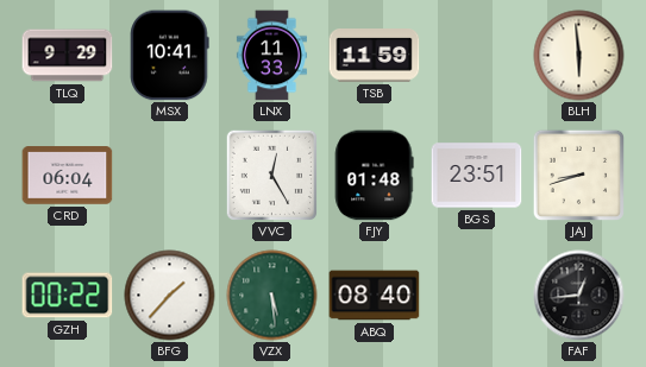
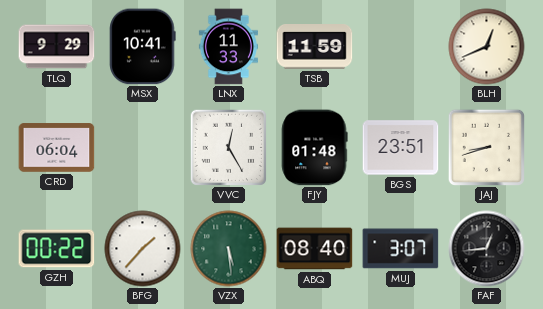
BLH: 5:59 -> 12:41 (487, 47)
MUJ: none -> 3:07 (401, 249)
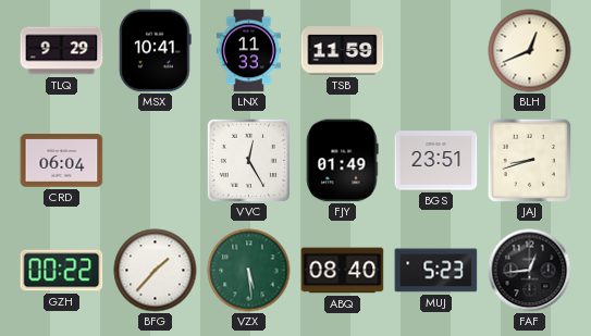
FJY: 01:48 -> 01:49 (343, 161)
MUJ: 3:07 -> 5:23 (436, 271)
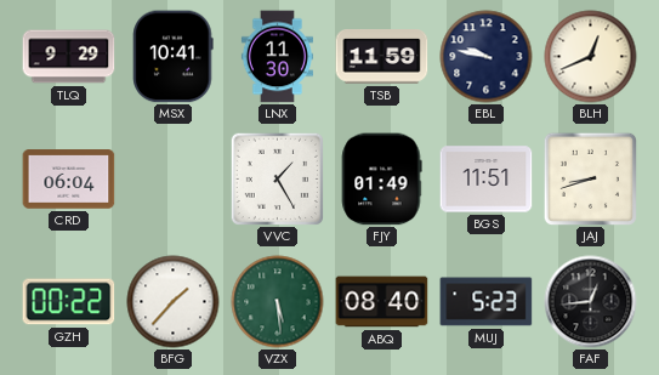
LNX: 11:33 -> 11:30 (277, 57)
EBL: none -> 9:47 (487, 57)
VVC: 12:25 -> 1:25 (277, 178)
BGS: 23:51 -> 11:51 (487, 180)
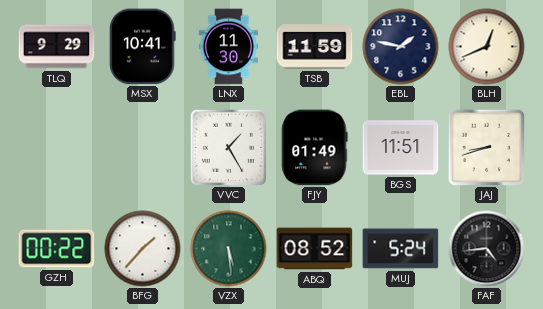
EBL: 9:47 -> 1:47 (401, 47)
CRD: 06:04 -> none (69, 180)
ABQ: 08:40 -> 08:52 (315, 249)
MUJ: 5:23 -> 5:24 (401, 249)
FAF: 12:44 -> 4:44 (487, 249)
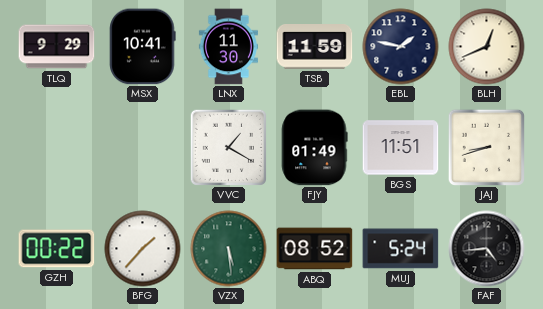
VVC: 1:25 -> 1:20 (228, 147)
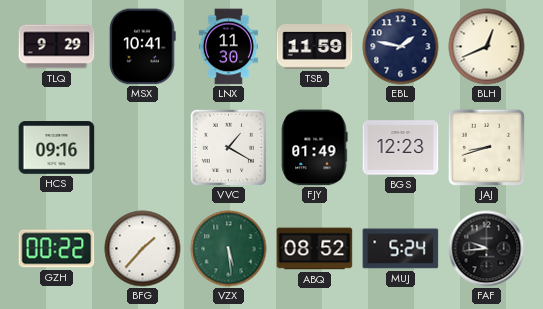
HCS: none -> 09:16 (57, 148)
BGS: 11:51 -> 12:23 (401, 148)
FAF: 4:44 -> 9:44 (487, 249)
